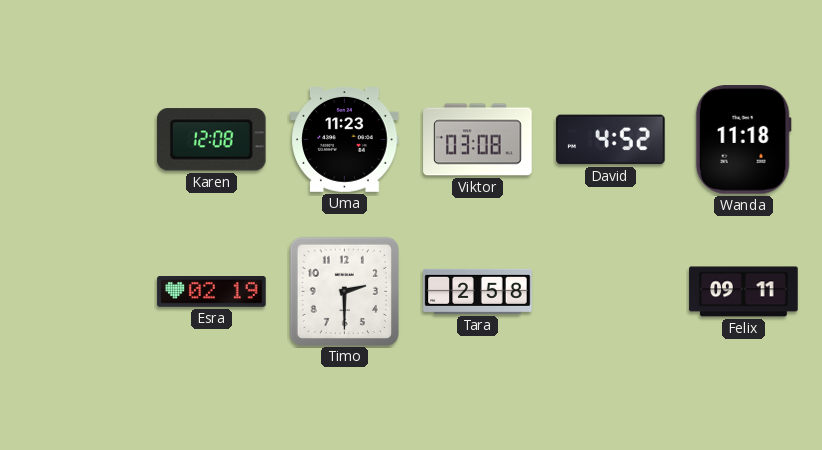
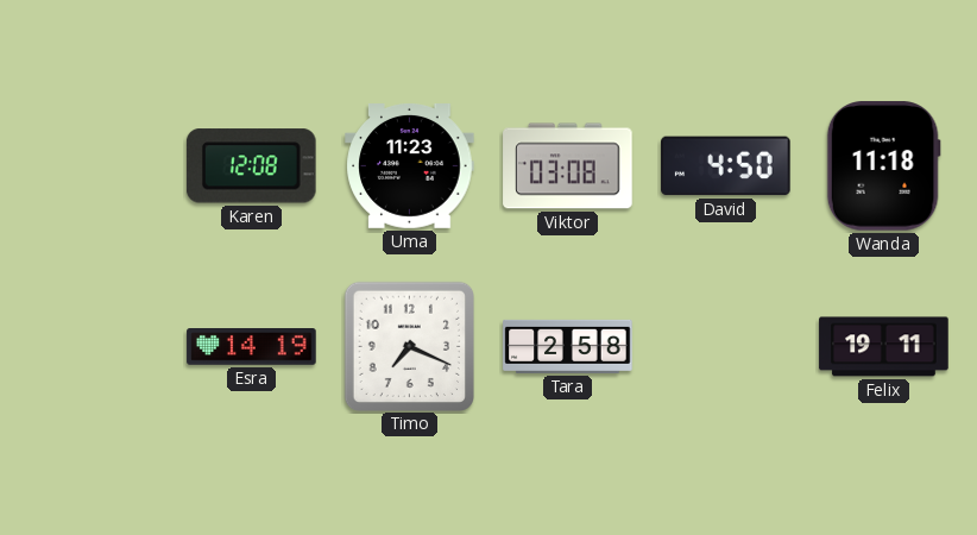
David: 4:52 -> 4:50 (726, 166)
Esra: 02:19 -> 14:19 (252, 347)
Timo: 2:30 -> 7:19 (409, 346)
Felix: 09:11 -> 19:11 (884, 347)
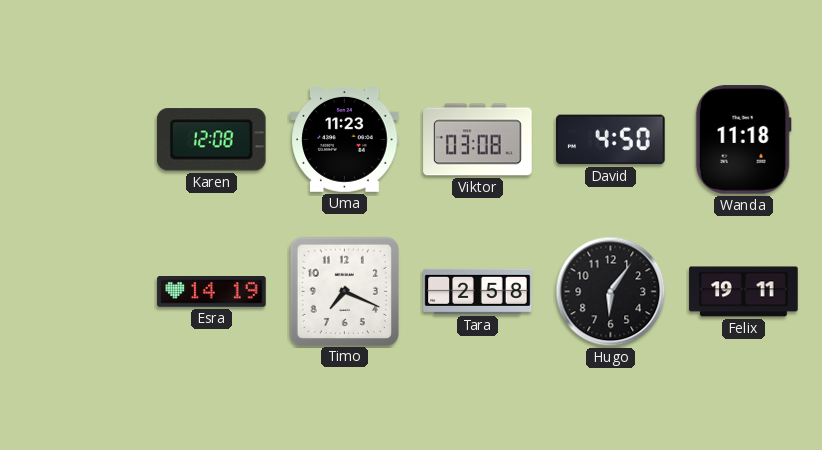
Hugo: none -> 6:06 (611, 292)
